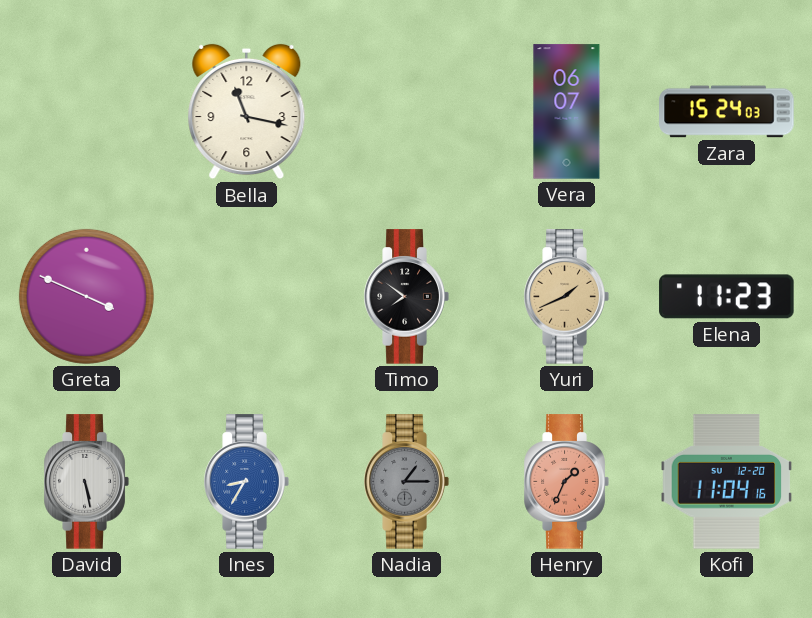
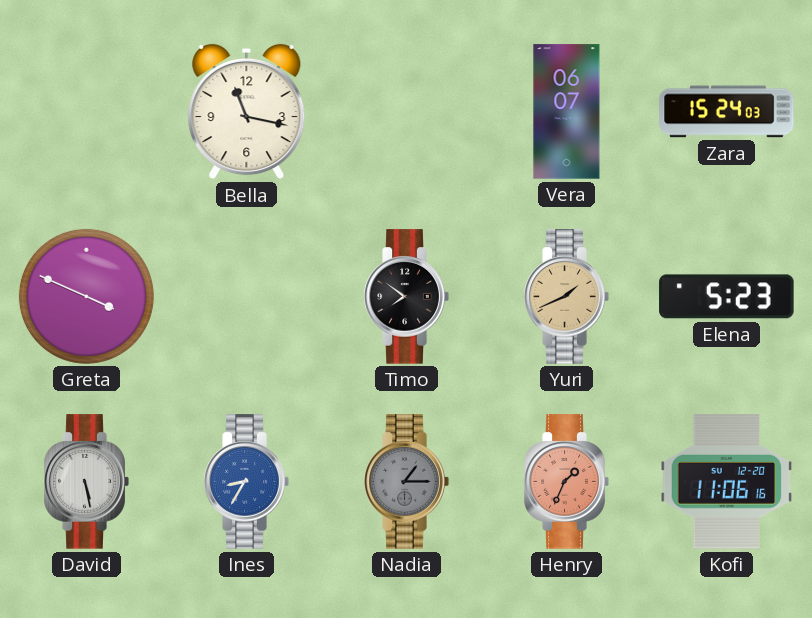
Elena: 11:23 -> 5:23 (727, 297)
Kofi: 11:04 -> 11:06 (727, 482)
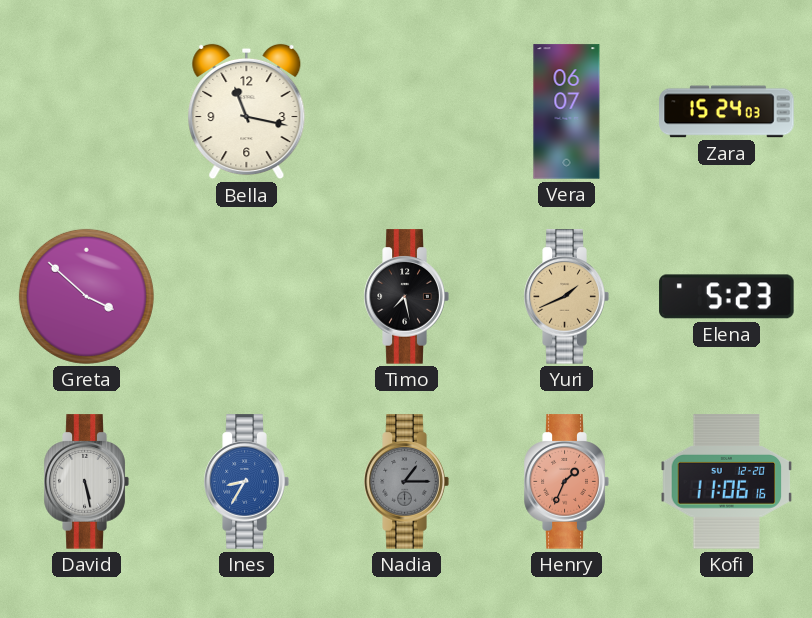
Greta: 3:49 -> 3:52 (86, 296)
Timo: 7:51 -> 7:28 (406, 297)
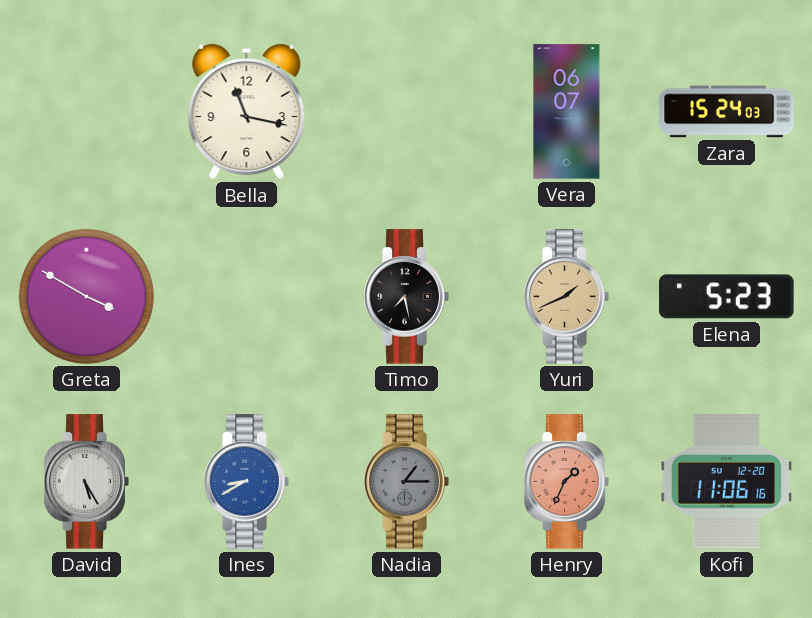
Greta: 3:52 -> 3:50 (86, 296)
David: 5:28 -> 5:25 (86, 482)
Ines: 8:35 -> 8:40 (246, 482)
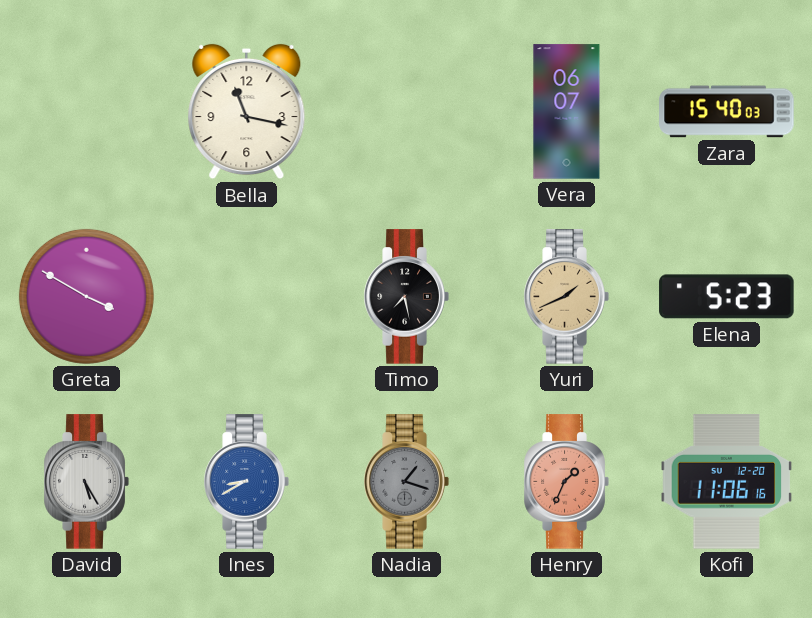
Zara: 15:24 -> 15:40 (727, 112)
Nadia: 1:15 -> 1:18 (406, 482)
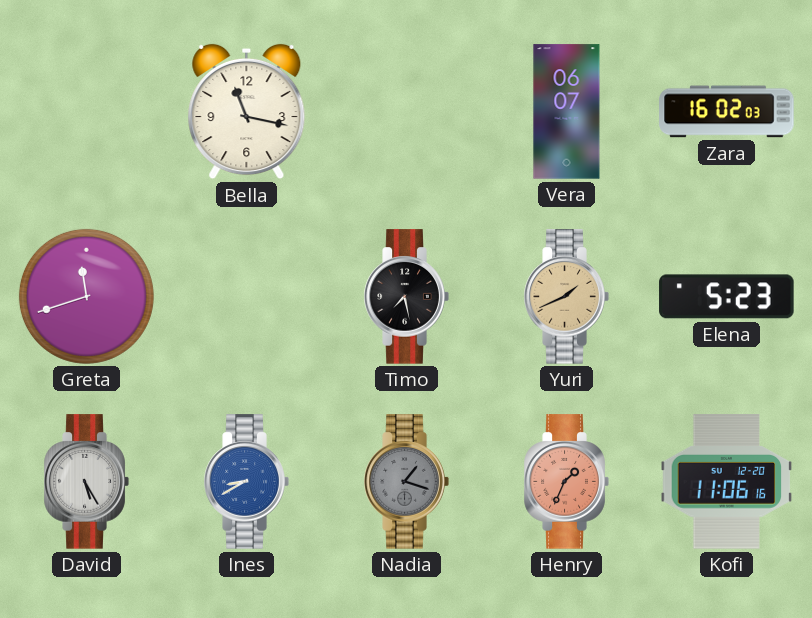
Zara: 15:40 -> 16:02 (727, 112)
Greta: 3:50 -> 11:42 (86, 296)
